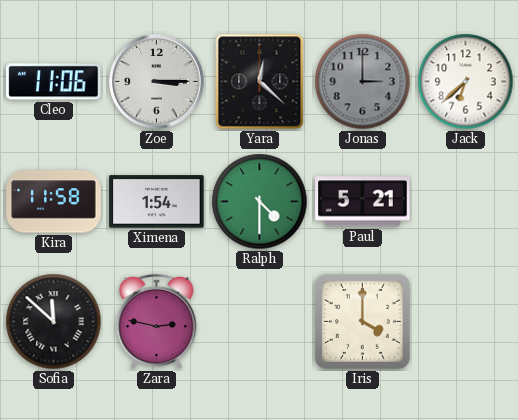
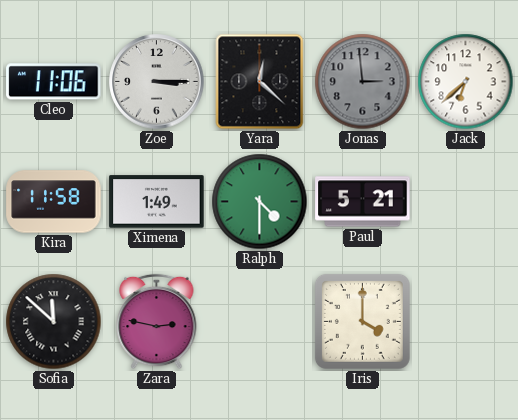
Jonas: 3:00 -> 2:59 (363, 82)
Ximena: 1:54 -> 1:49 (157, 202)
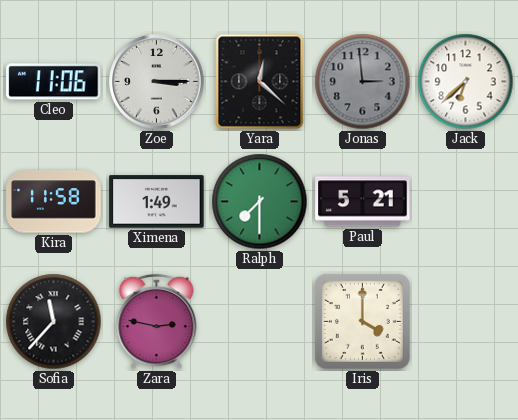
Ralph: 4:30 -> 7:30 (260, 202)
Sofia: 11:52 -> 11:37 (54, 322)
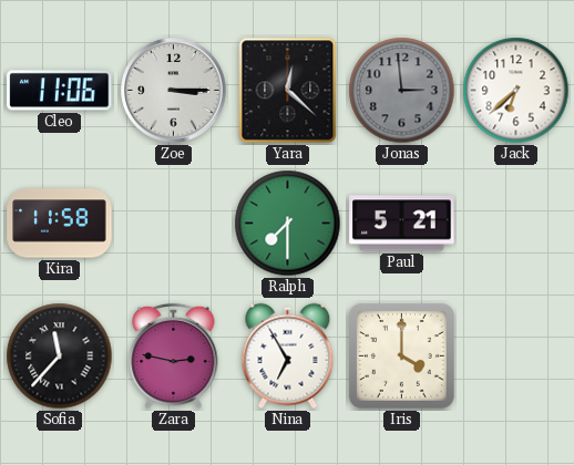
Ximena: 1:49 -> none (157, 202)
Nina: none -> 6:55 (288, 356)
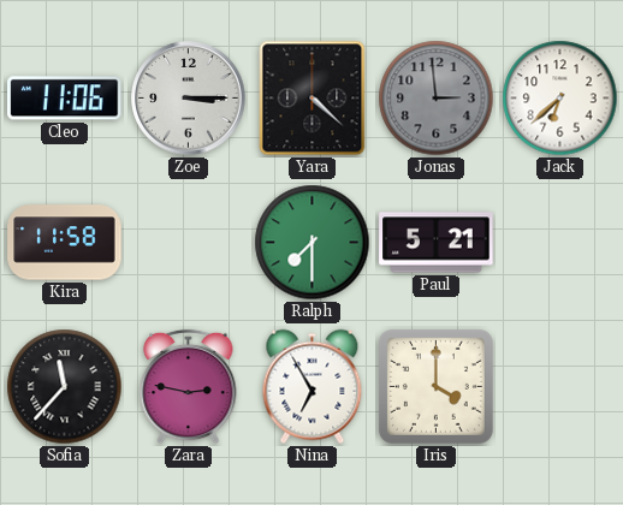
Yara: 12:22 -> 4:22 (313, 99)
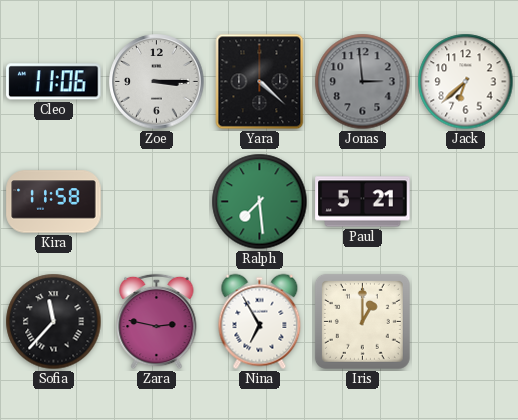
Ralph: 7:30 -> 7:29 (260, 202)
Iris: 4:00 -> 1:00 (362, 321)
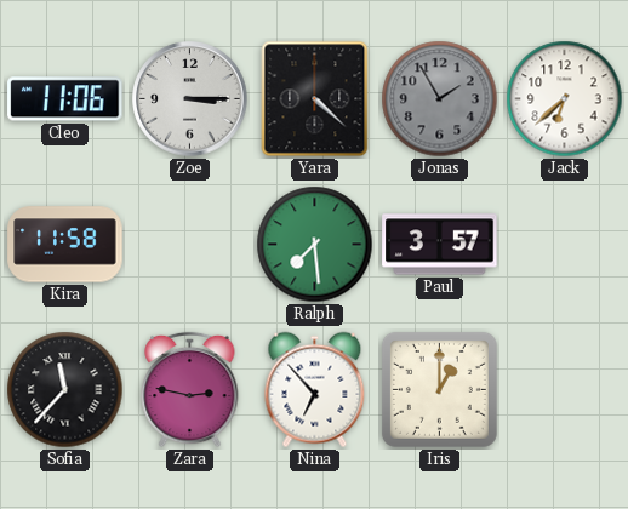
Jonas: 2:59 -> 1:55 (440, 99)
Paul: 5:21 -> 3:57 (440, 245)
Nina: 6:55 -> 6:53 (315, 390)
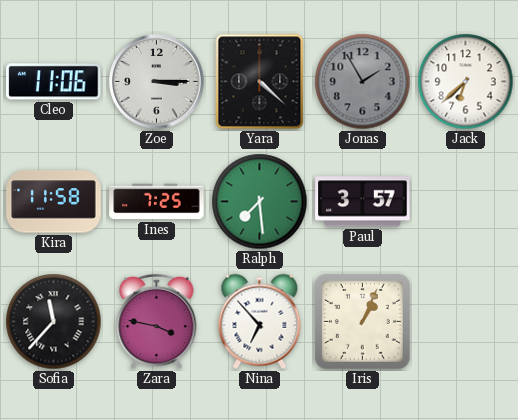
Ines: none -> 7:25 (157, 202)
Zara: 2:47 -> 3:47 (157, 322)
Iris: 1:00 -> 1:04 (362, 321)
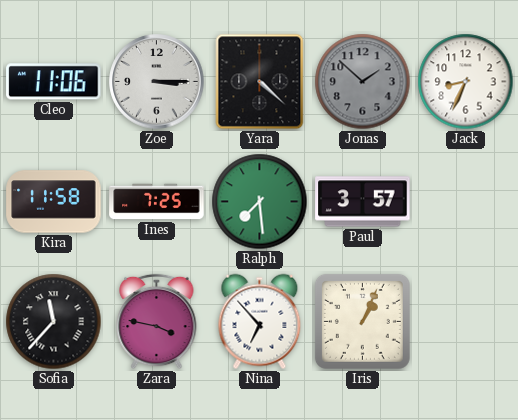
Jonas: 1:55 -> 1:52 (363, 82)
Jack: 6:38 -> 8:34 (466, 82)
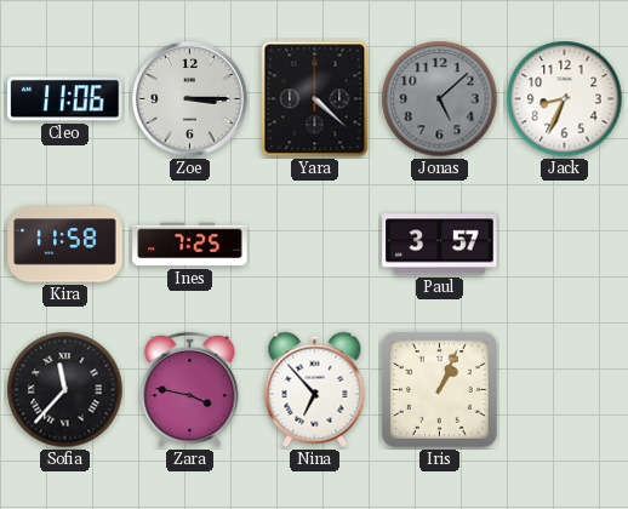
Jonas: 1:52 -> 5:08 (440, 99)
Ralph: 7:29 -> none (260, 202)
